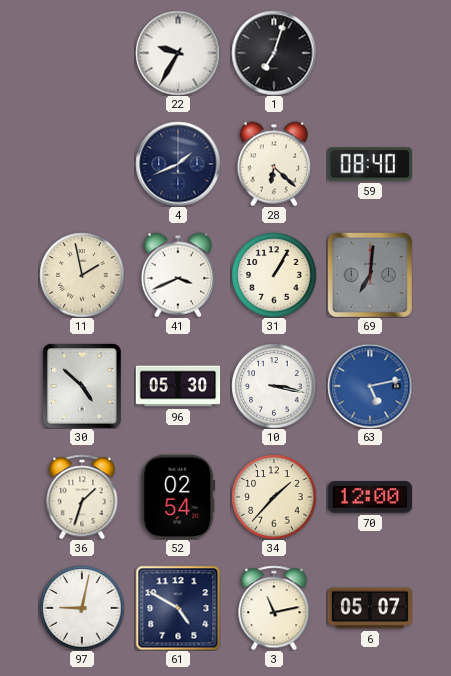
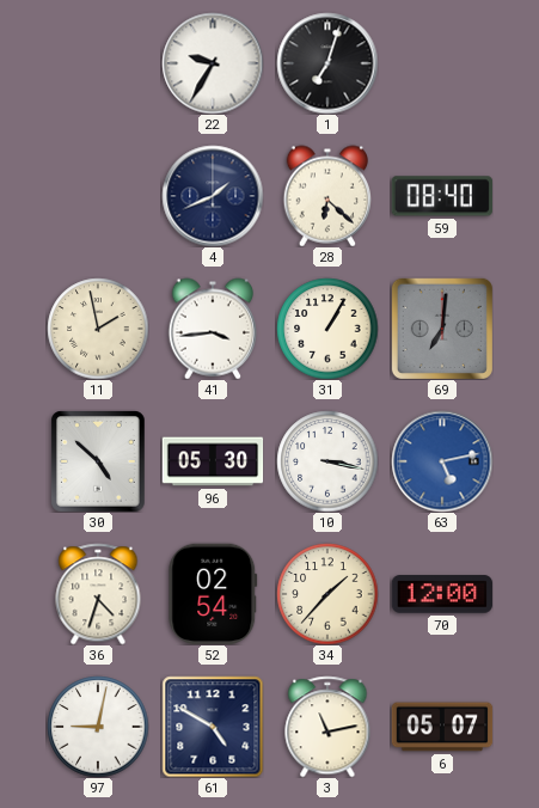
41: 3:41 -> 3:44 (212, 329)
36: 1:33 -> 4:33 (98, 594)
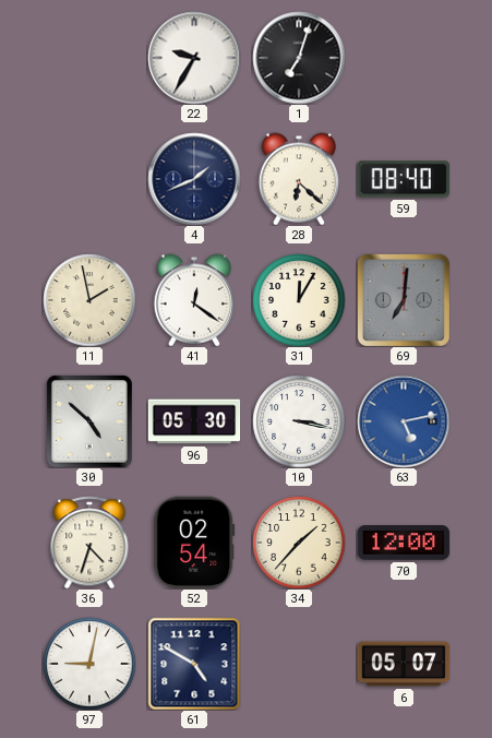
41: 3:44 -> 12:21 (193, 300)
31: 1:05 -> 12:05 (299, 300)
3: 11:13 -> none (327, 727)
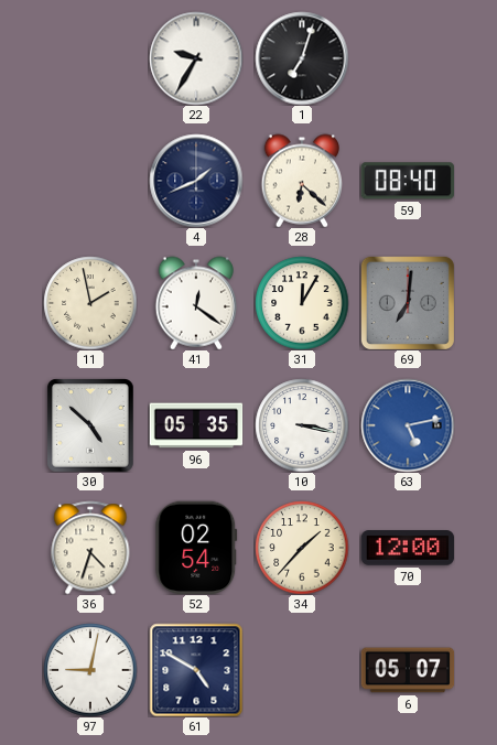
96: 05:30 -> 05:35 (196, 425)
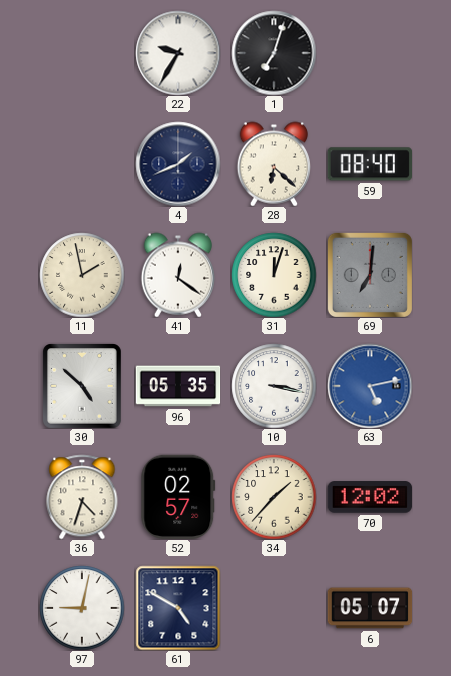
31: 12:05 -> 12:03 (274, 275)
52: 02:54 -> 02:57 (178, 496)
70: 12:00 -> 12:02 (370, 497)
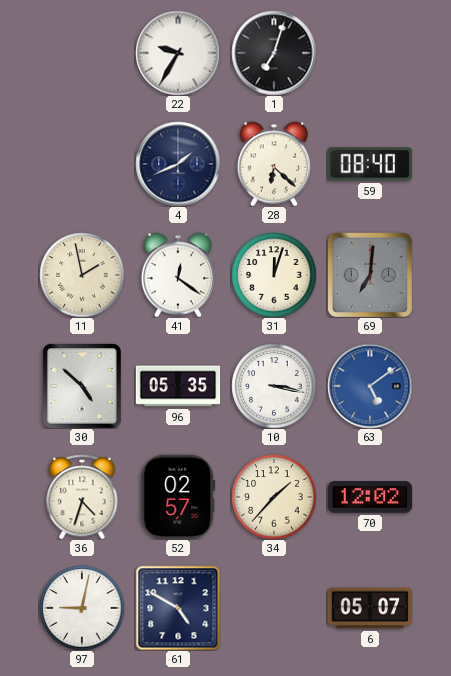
63: 5:13 -> 5:09 (370, 386)
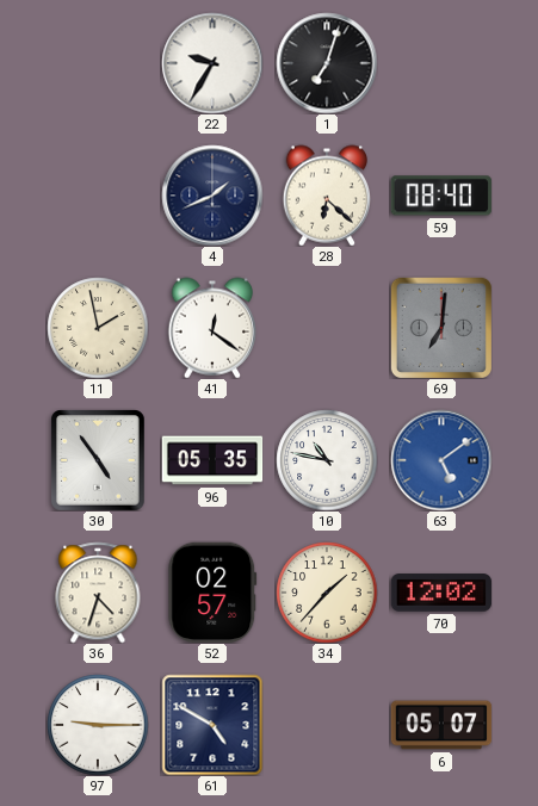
31: 12:03 -> none (274, 275)
30: 4:52 -> 4:54 (99, 460)
10: 3:17 -> 10:47 (327, 460)
97: 9:02 -> 9:15 (98, 725)
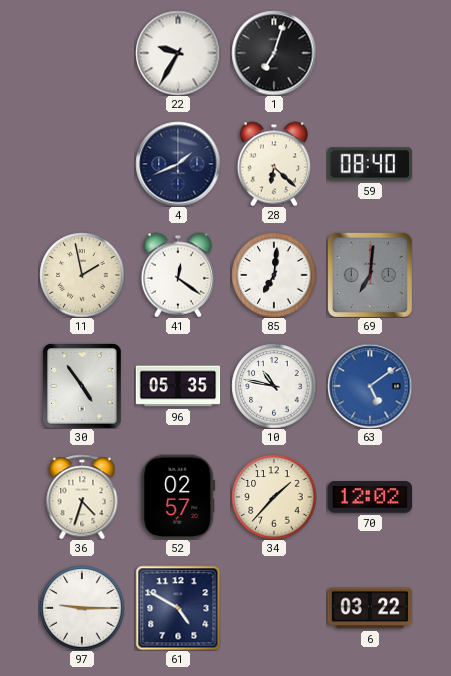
85: none -> 7:01 (274, 275)
6: 05:07 -> 03:22 (370, 608)
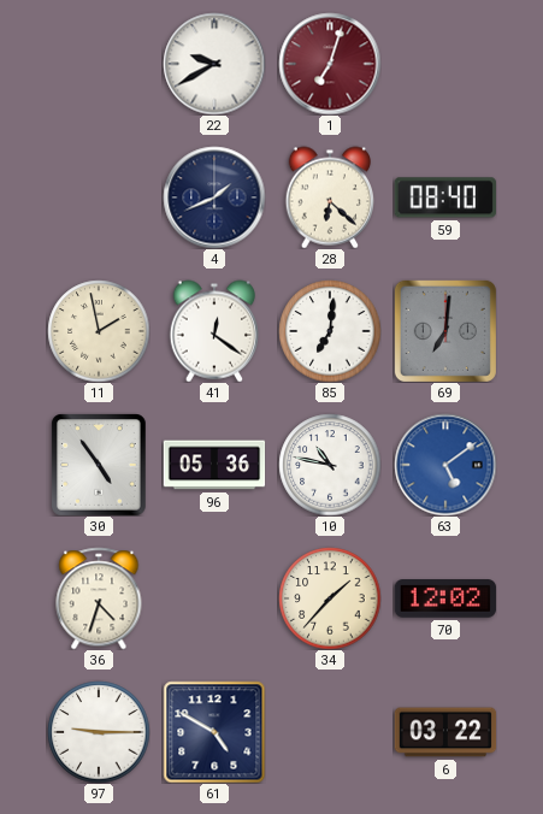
22: 9:35 -> 9:40 (214, 64)
1 dial: black -> burgundy (330, 64)
96: 05:35 -> 05:36 (214, 465)
52: 02:57 -> none (178, 496)
